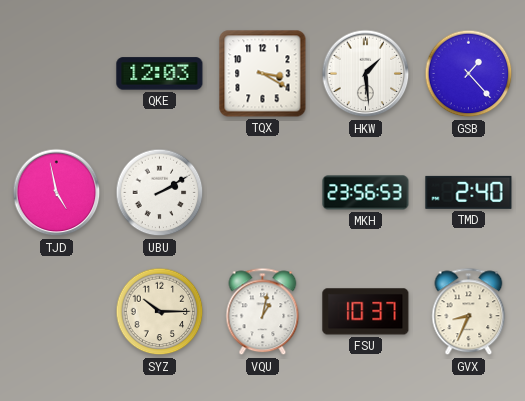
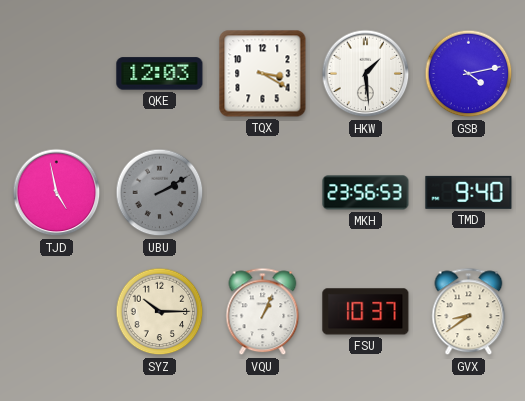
GSB: 1:23 -> 4:13 (469, 74)
UBU dial: white -> grey (160, 193)
TMD: 2:40 -> 9:40 (469, 192)
VQU: 1:02 -> 1:04 (263, 312)
GVX: 8:34 -> 8:39 (469, 312)
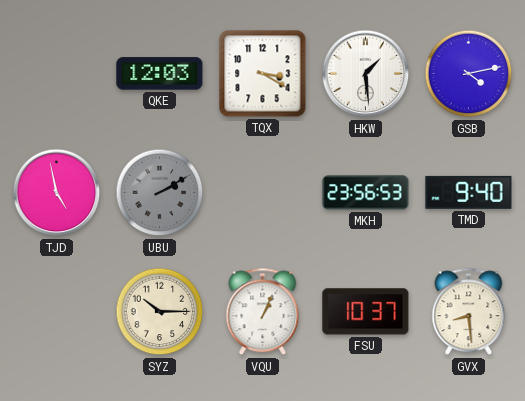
GVX: 8:39 -> 8:29 (469, 312)
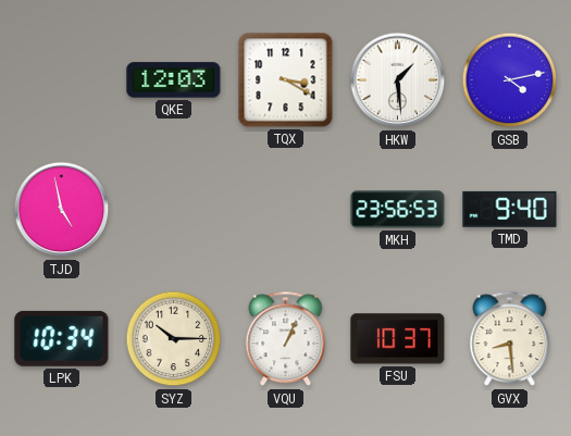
UBU: 2:10 -> none (160, 193)
LPK: none -> 10:34 (62, 338)
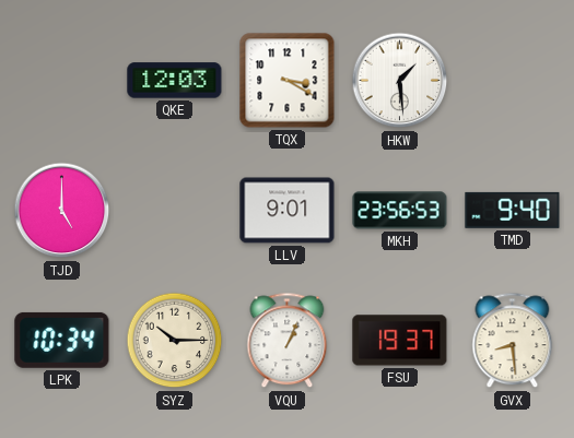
GSB: 4:13 -> none (510, 80)
TJD: 4:58 -> 5:00 (62, 211)
LLV: none -> 9:01 (288, 211)
FSU: 10:37 -> 19:37 (400, 341)
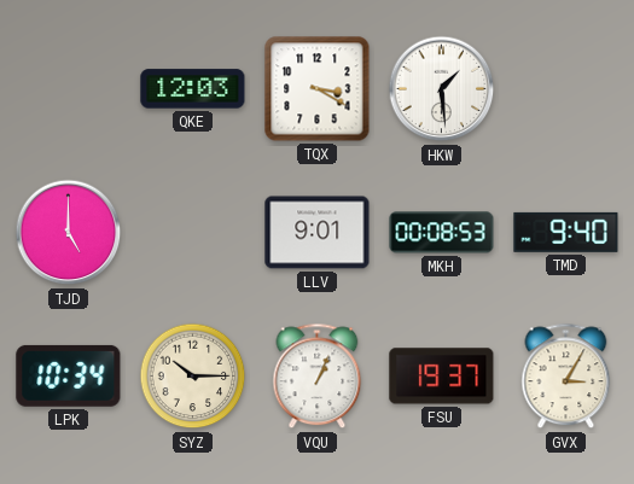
MKH: 23:56 -> 00:08 (442, 233)
GVX: 8:29 -> 3:05 (566, 377)
